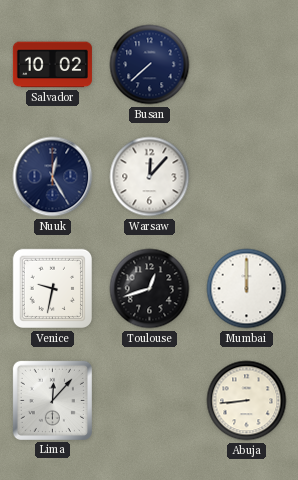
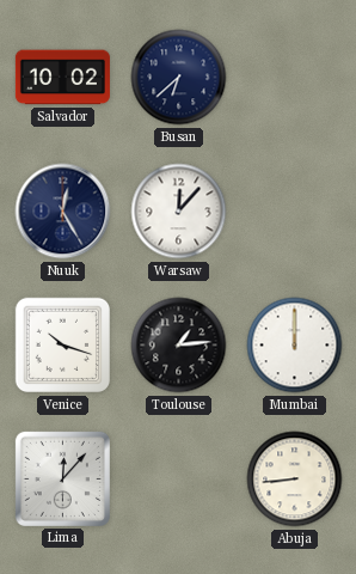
Busan: 7:38 -> 6:38 (179, 78)
Venice: 9:32 -> 10:18 (63, 346)
Toulouse: 12:42 -> 1:14 (179, 346)
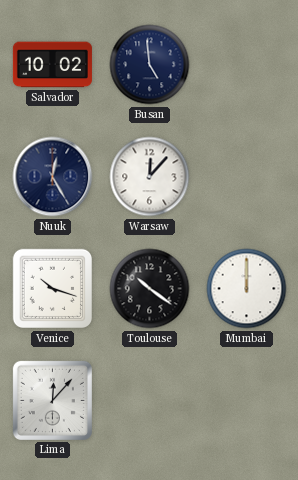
Busan: 6:38 -> 4:59 (150, 65)
Toulouse: 1:14 -> 10:21 (150, 289)
Abuja: 8:44 -> none (295, 480)
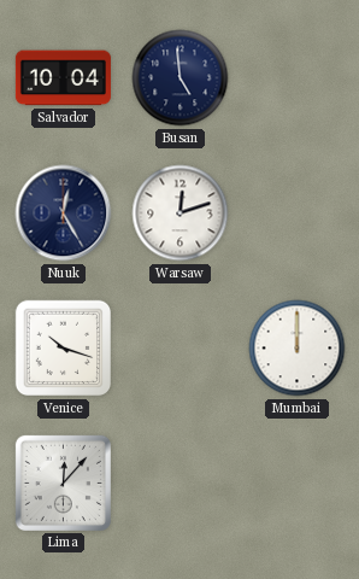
Salvador: 10:02 -> 10:04 (63, 78)
Warsaw: 12:07 -> 12:12 (181, 214)
Toulouse: 10:21 -> none (150, 289)
